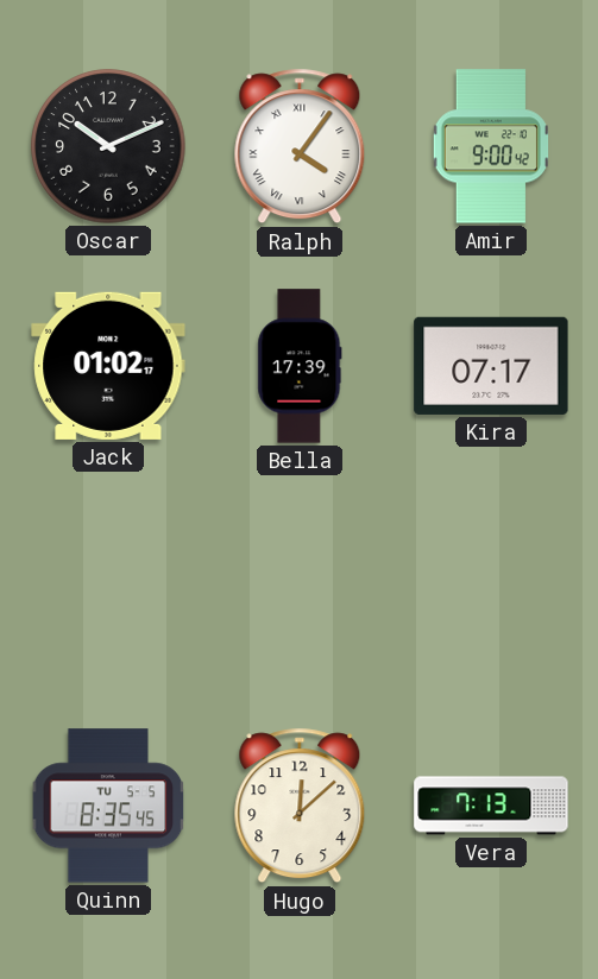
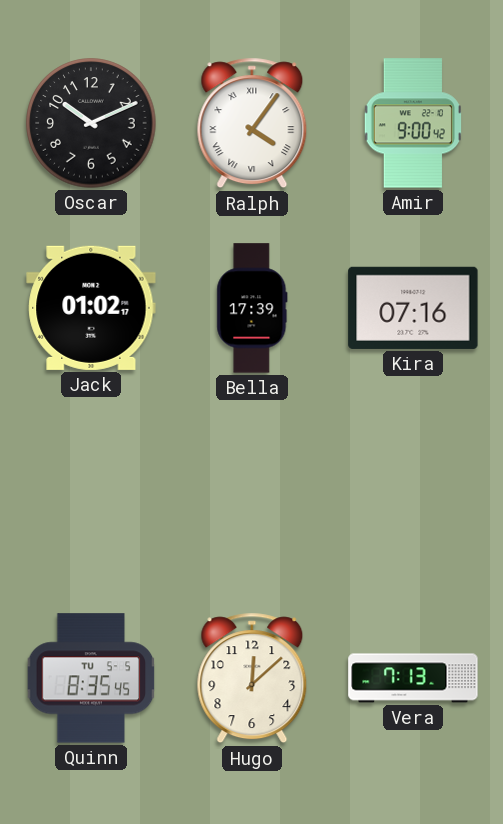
Kira: 07:17 -> 07:16 (413, 308)
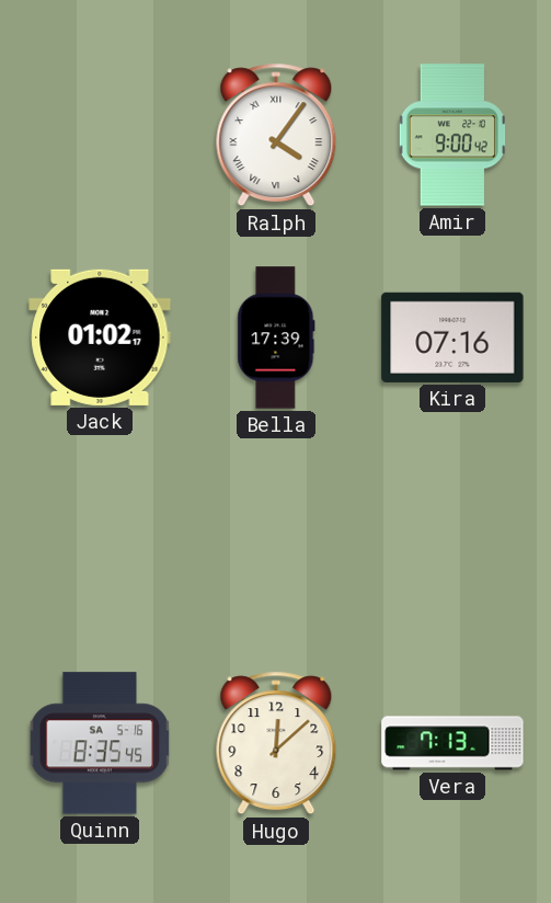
Oscar: 10:11 -> none (91, 123)
Quinn date: TU 5-5 -> SA 5-16 (100, 743)
